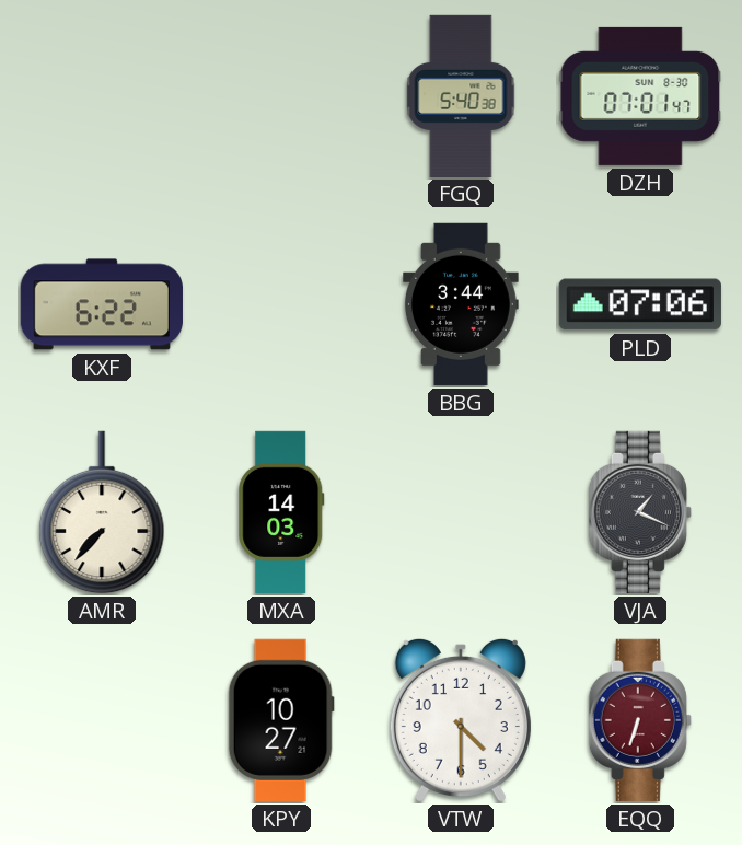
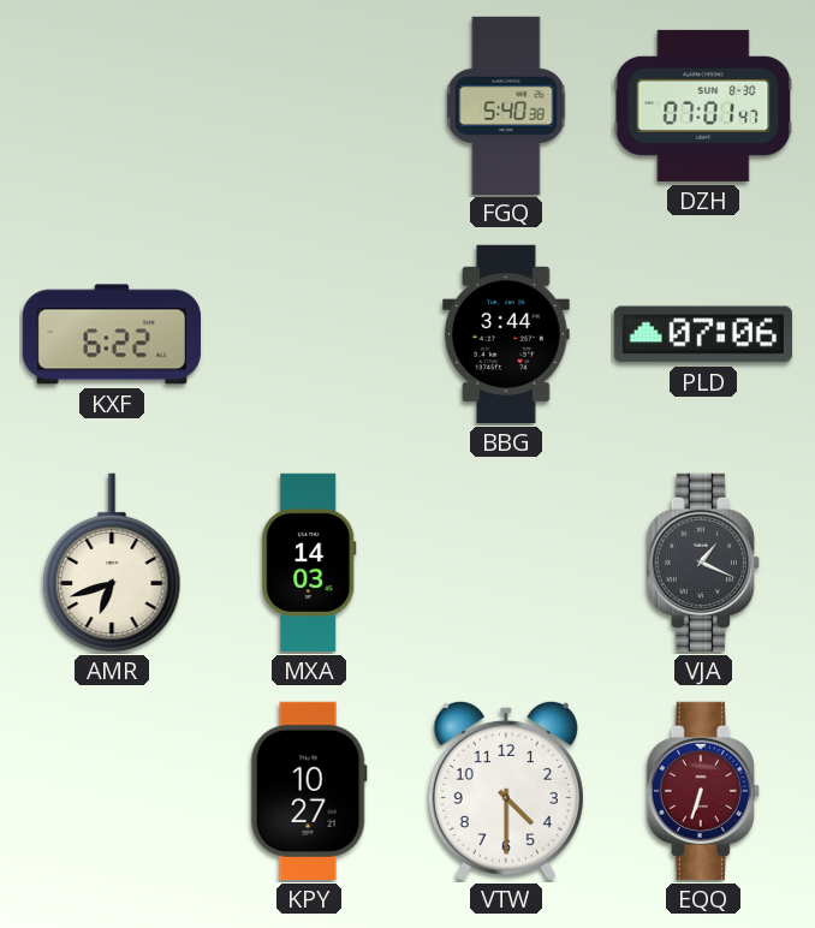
AMR: 7:37 -> 6:42 (112, 563)
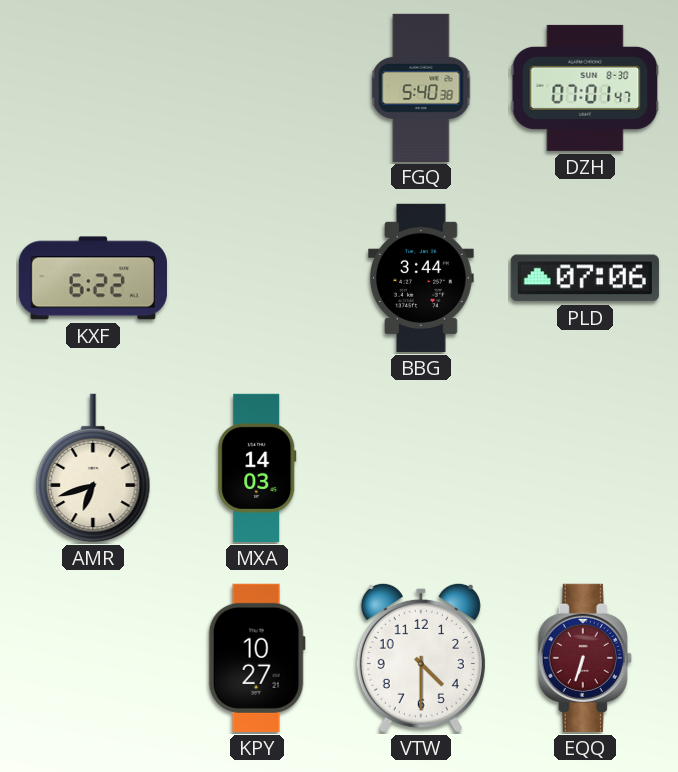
VJA: 1:19 -> none (703, 563)
